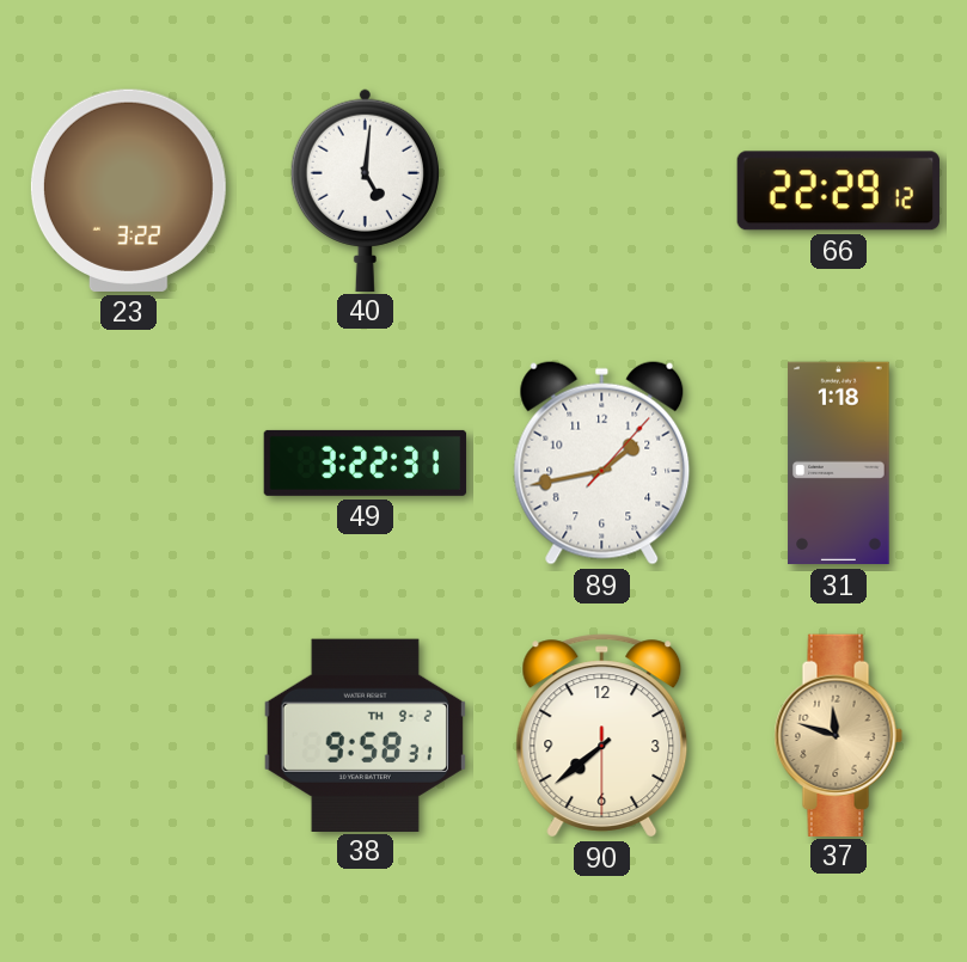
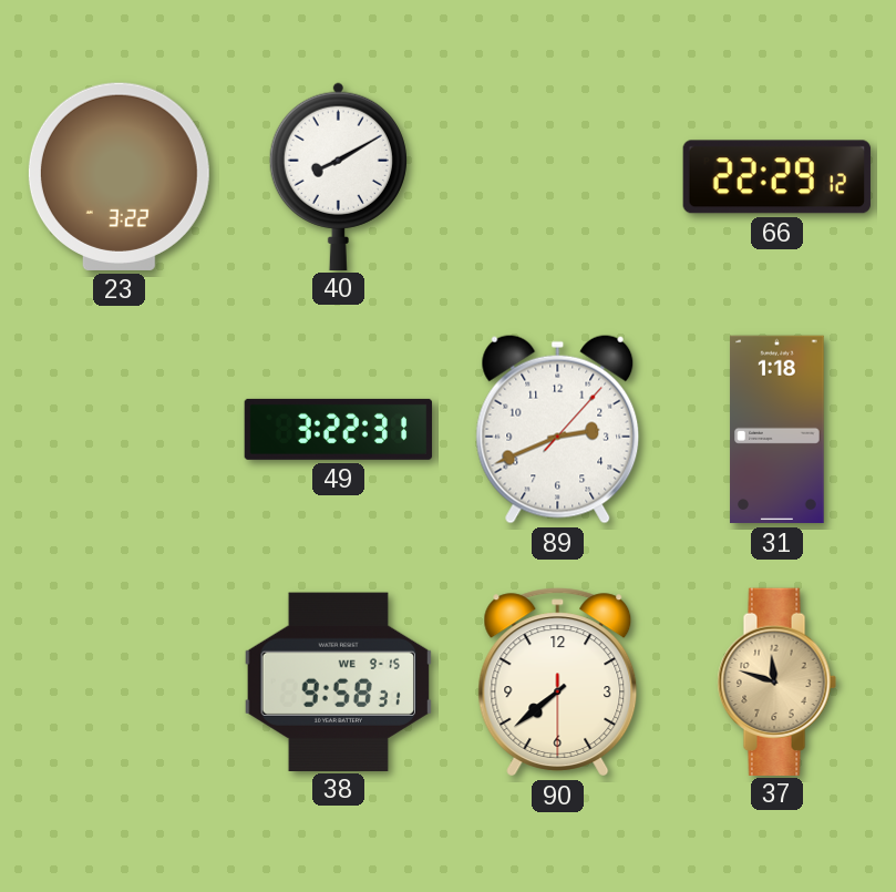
40: 5:01 -> 8:10 (338, 176)
89: 1:43 -> 2:41 (558, 429)
38 date: TH 9-2 -> WE 9-15 (338, 681)
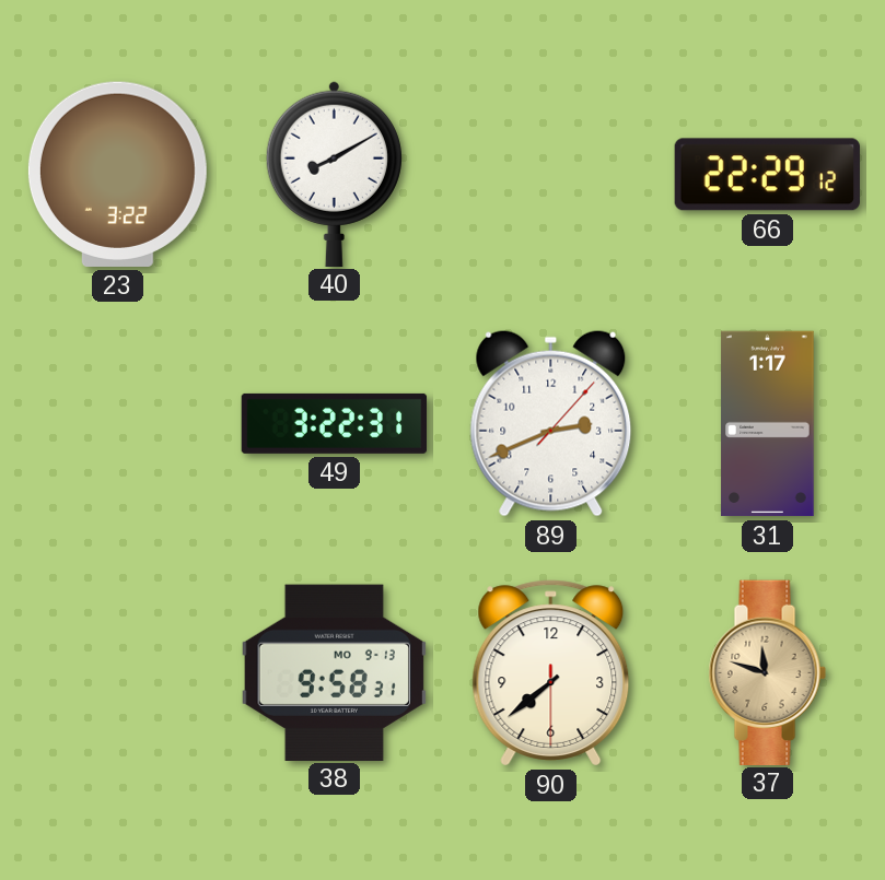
31: 1:18 -> 1:17 (768, 424)
38 date: WE 9-15 -> MO 9-13 (334, 672)
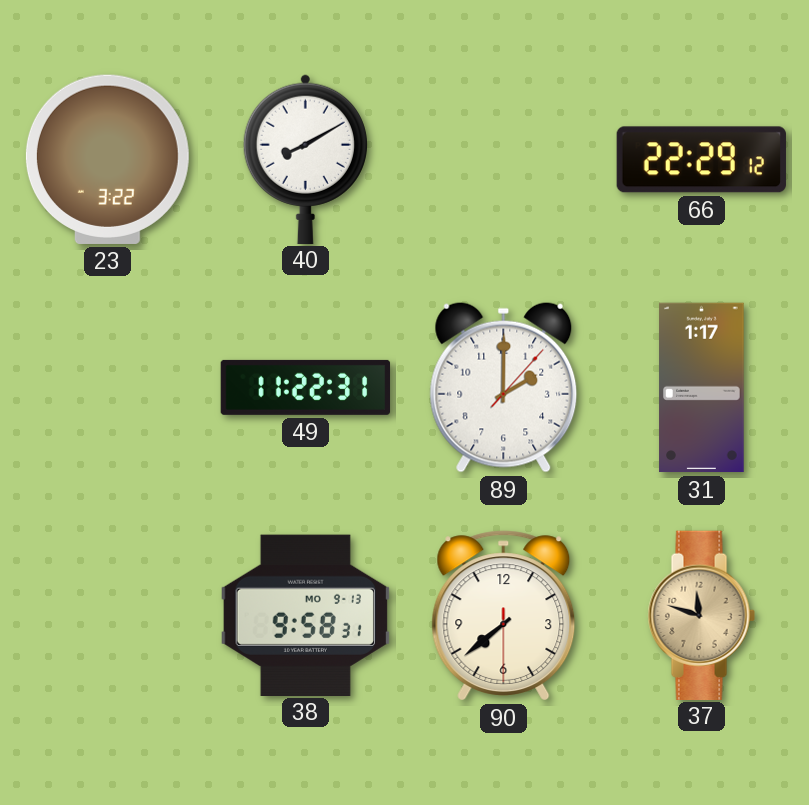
49: 3:22 -> 11:22 (306, 387)
89: 2:41 -> 2:00 (504, 387)
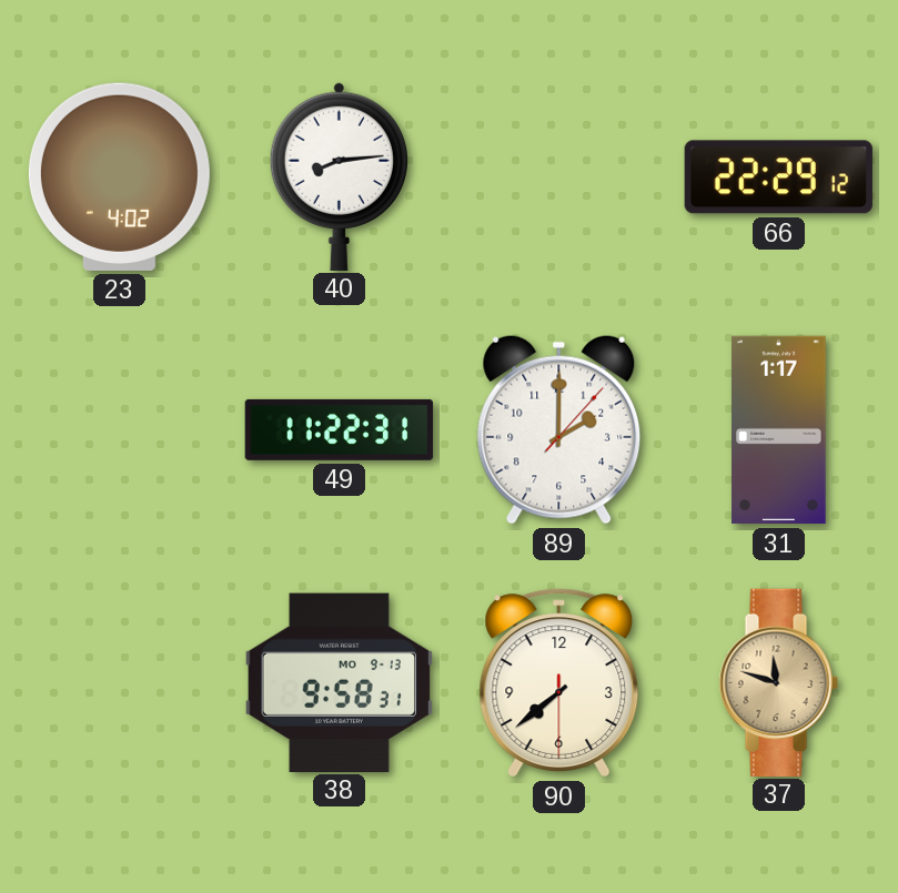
23: 3:22 -> 4:02 (119, 176)
40: 8:10 -> 8:14 (339, 176)
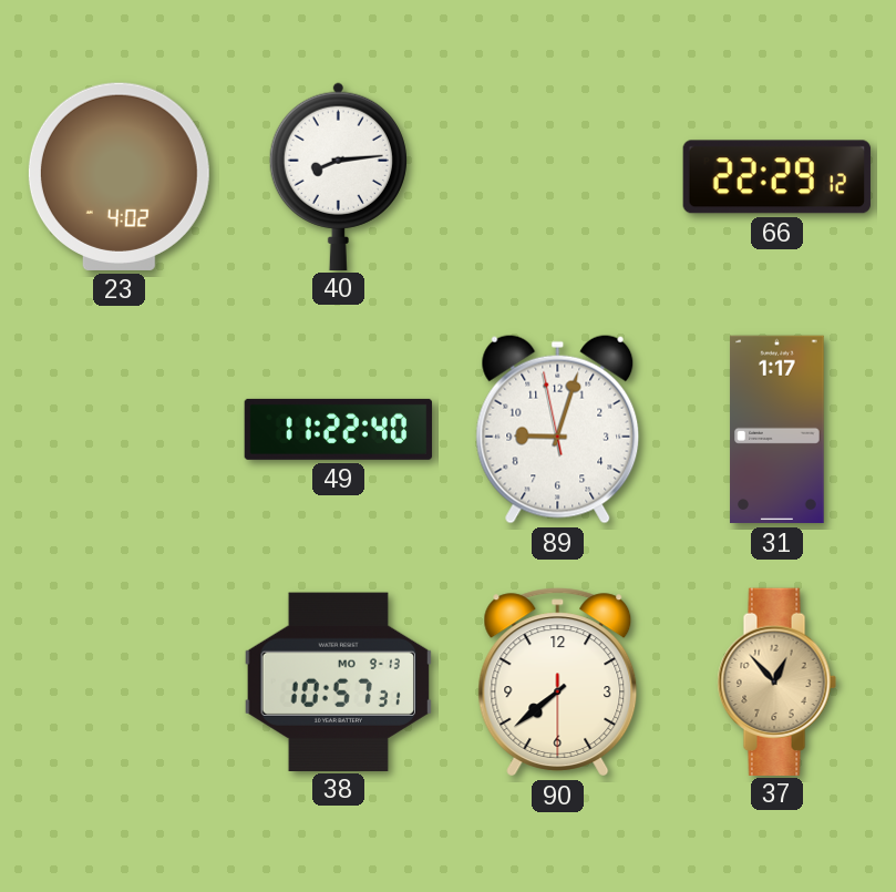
49: 11:22:31 -> 11:22:40 (339, 429)
89: 2:00 -> 9:02 (558, 429)
38: 9:58 -> 10:57 (338, 681)
37: 11:48 -> 12:53 (776, 681)
